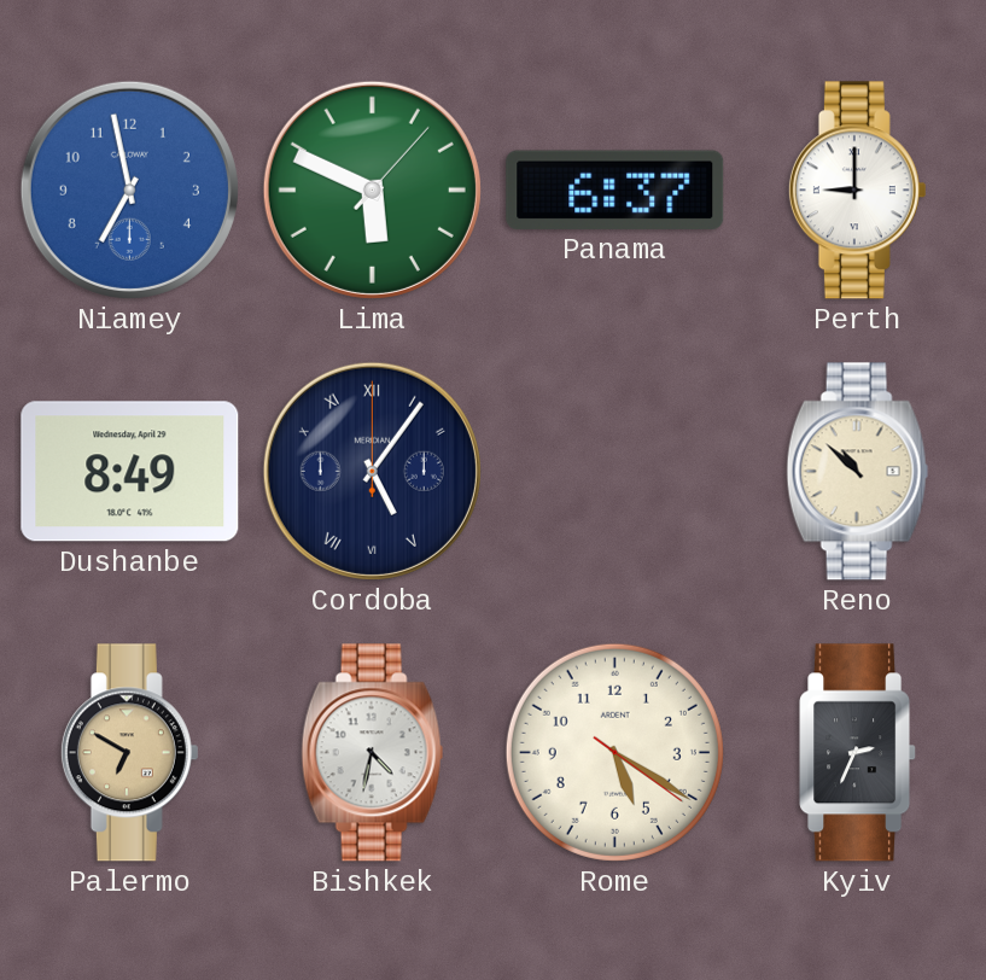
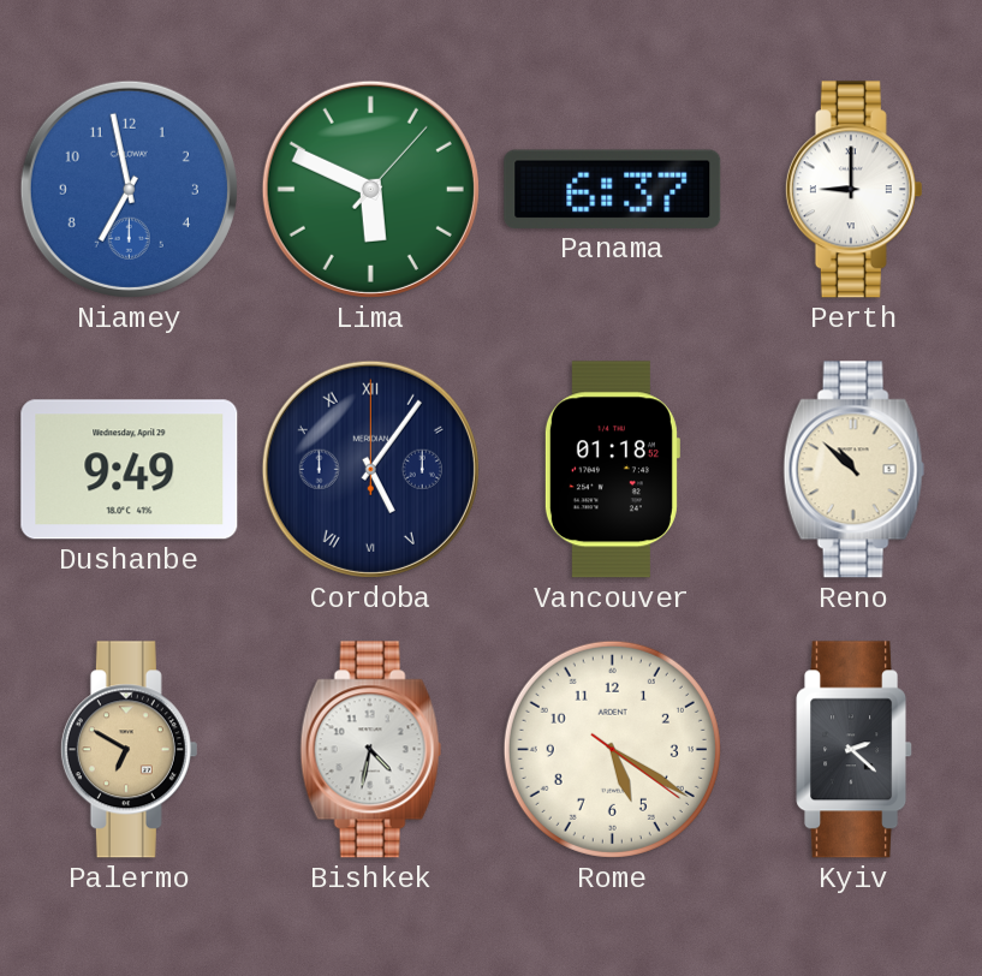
Dushanbe: 8:49 -> 9:49 (130, 470)
Vancouver: none -> 01:18 (612, 470)
Kyiv: 2:34 -> 2:22 (855, 750)
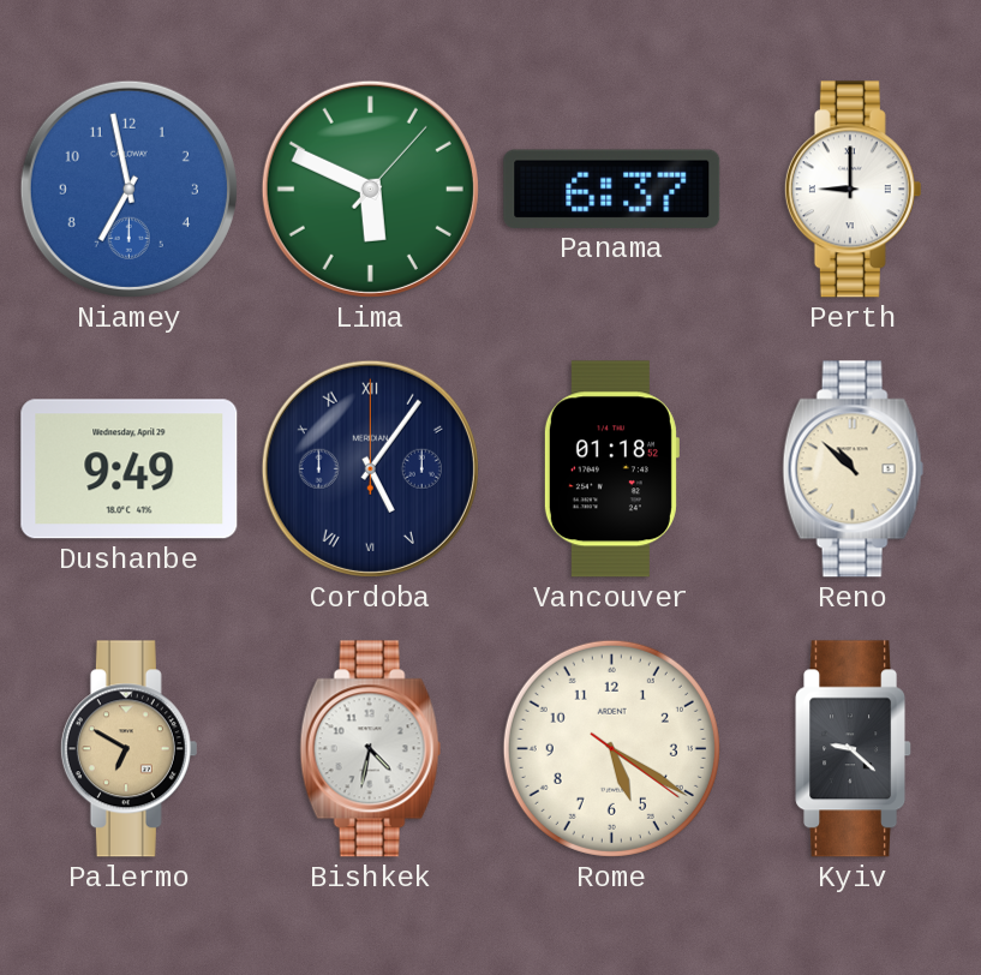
Kyiv: 2:22 -> 9:22 (854, 749)
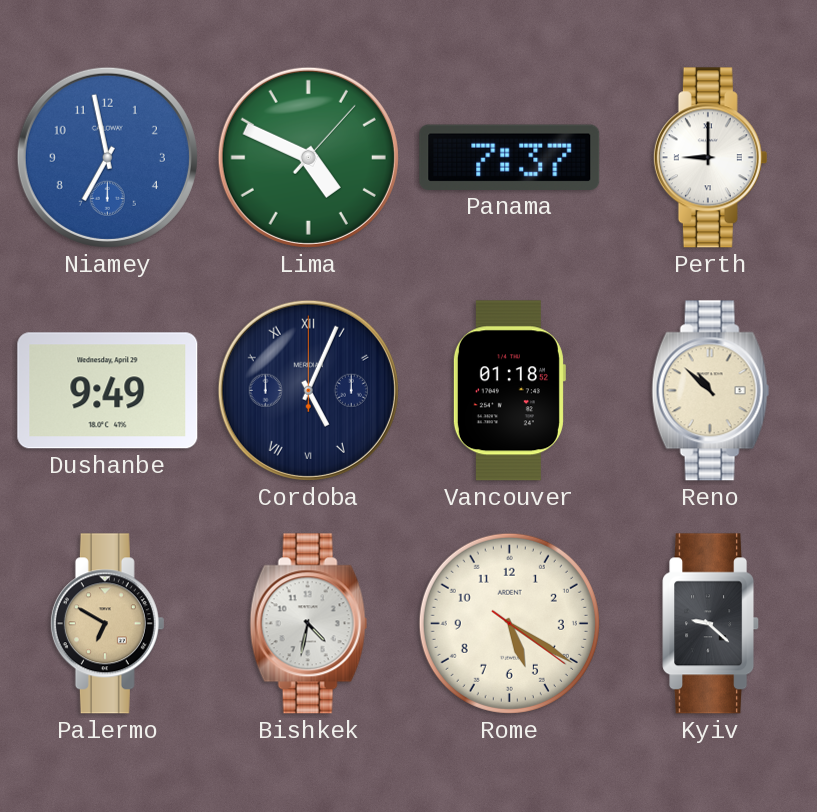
Lima: 5:49 -> 4:49 (308, 157)
Panama: 6:37 -> 7:37 (510, 157)
Cordoba: 5:06 -> 5:04 (308, 390)
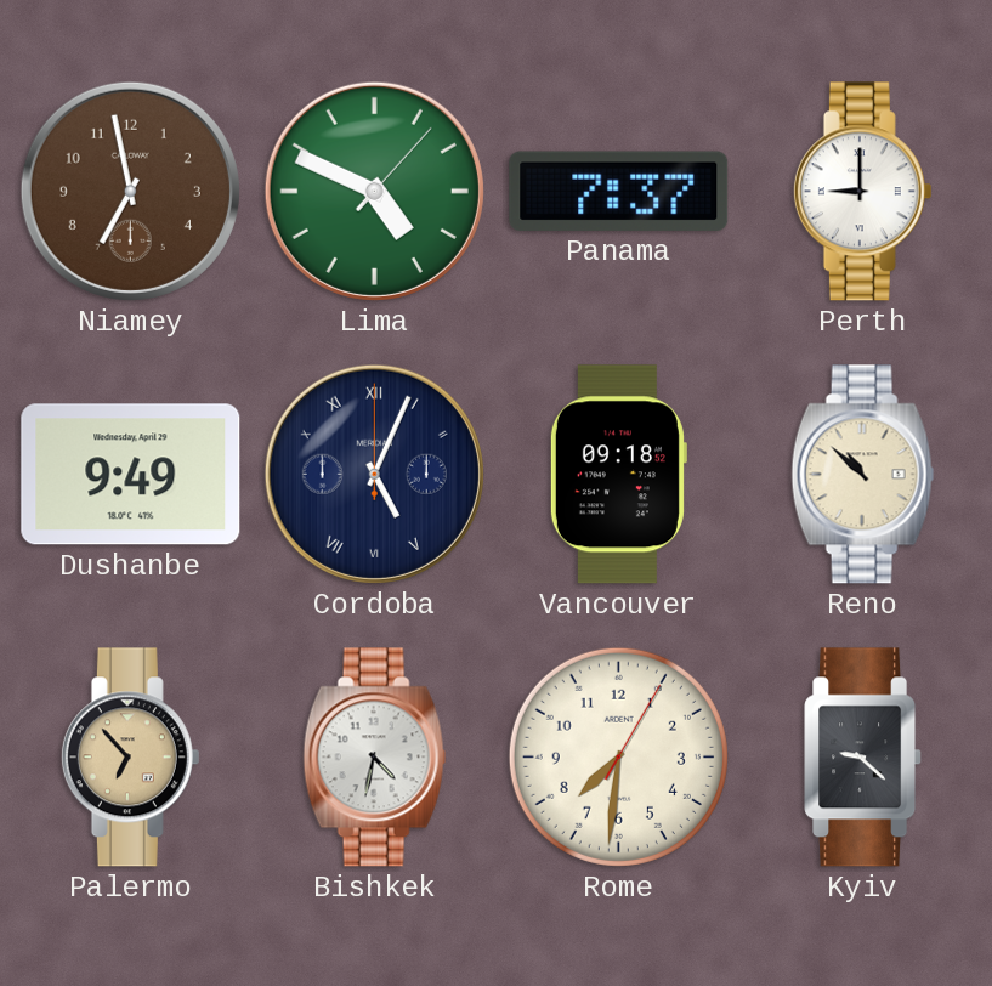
Niamey dial: blue -> brown (130, 191)
Vancouver: 01:18 -> 09:18 (618, 475)
Palermo: 6:50 -> 6:53 (130, 758)
Rome: 5:20 -> 7:31 (618, 756)
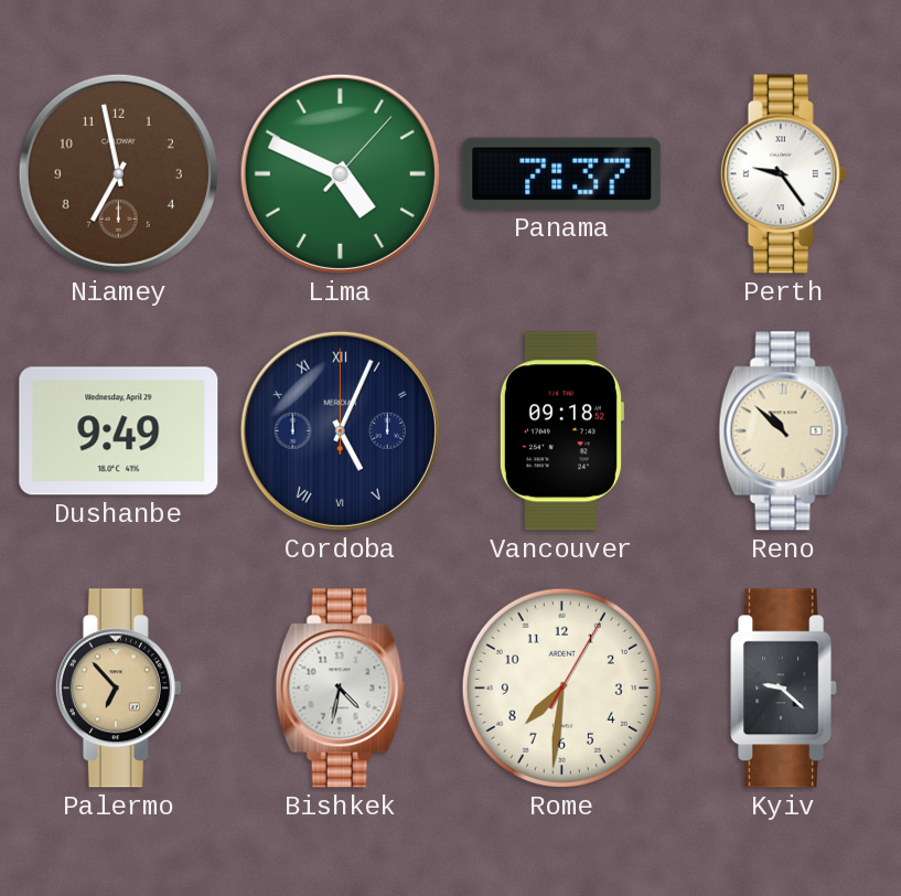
Perth: 9:00 -> 9:24 (783, 174)
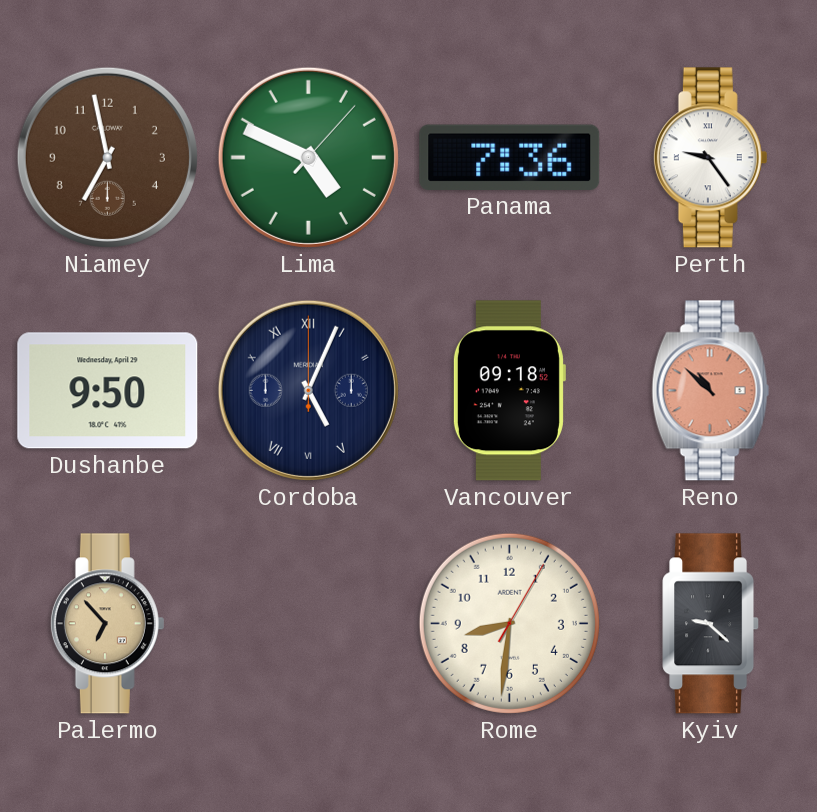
Panama: 7:37 -> 7:36 (510, 157)
Dushanbe: 9:49 -> 9:50 (108, 391)
Reno dial: cream -> salmon (711, 391)
Bishkek: 4:32 -> none (341, 689)
Rome: 7:31 -> 8:31 (509, 623)
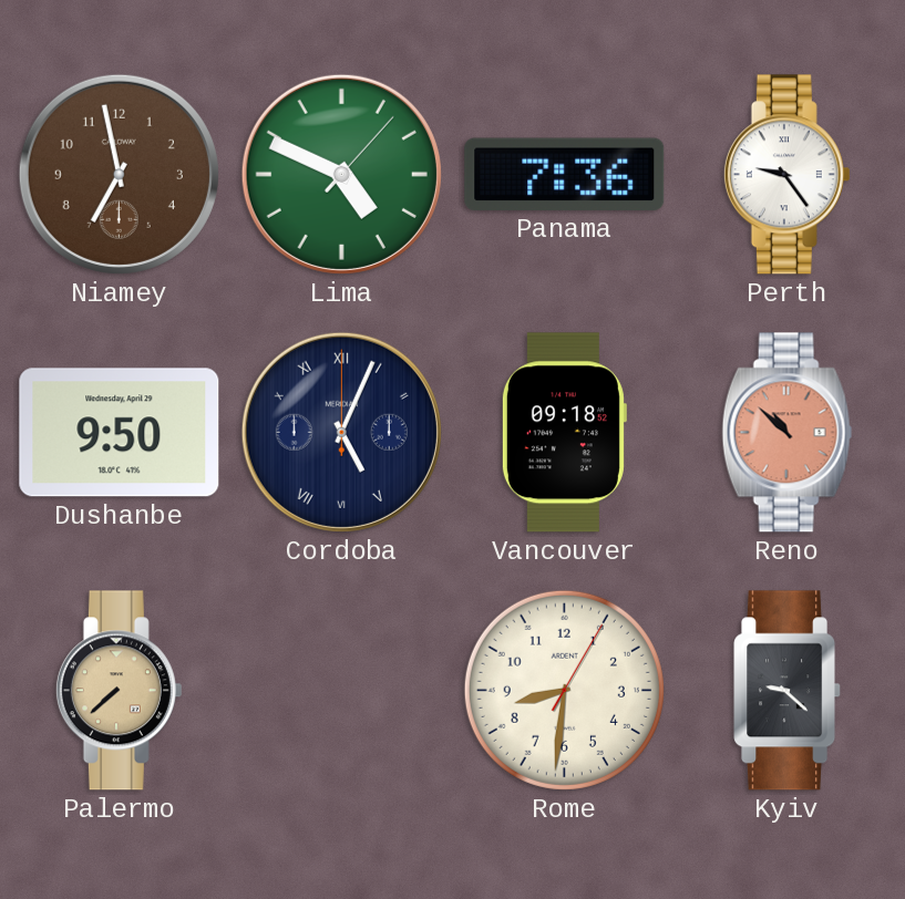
Palermo: 6:53 -> 7:38 (119, 691)
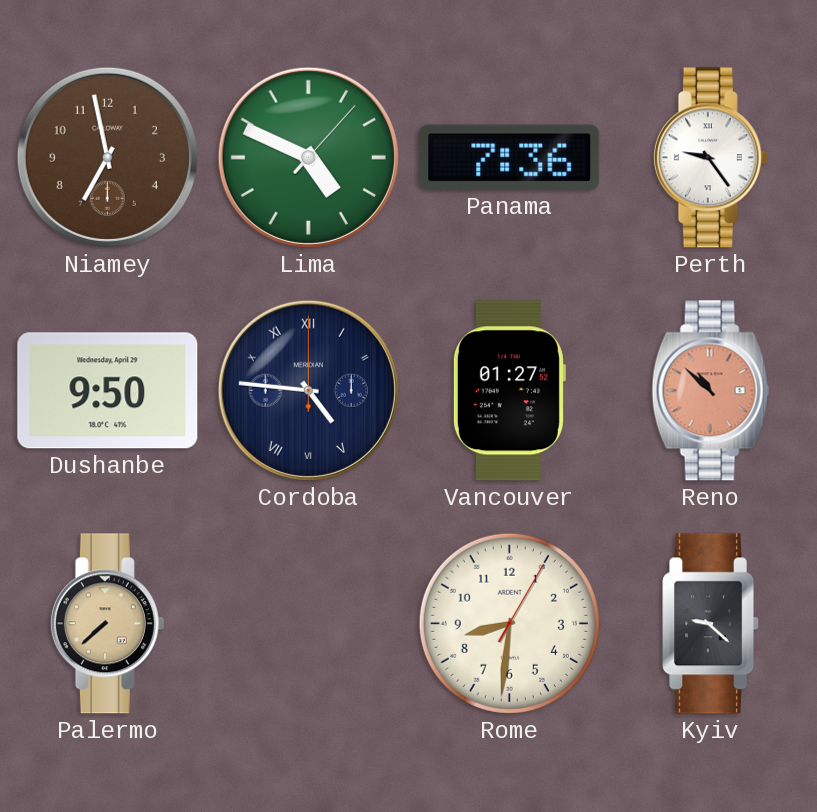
Cordoba: 5:04 -> 4:46 (308, 390)
Vancouver: 09:18 -> 01:27 (509, 391)
